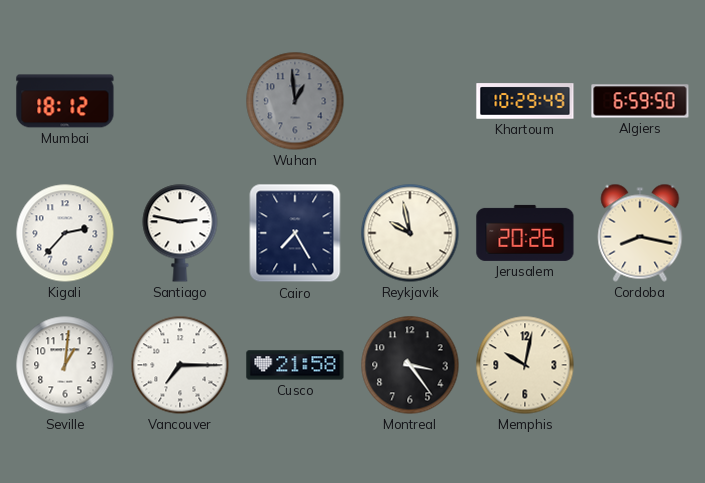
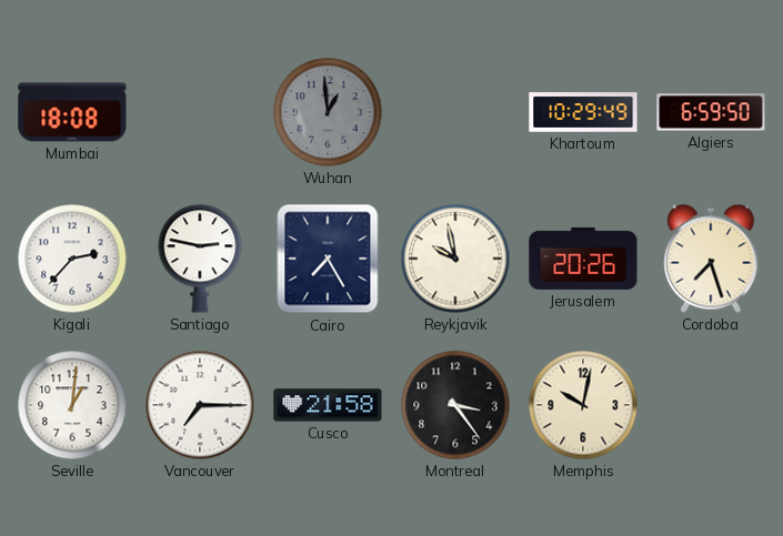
Mumbai: 18:12 -> 18:08 (72, 112)
Cordoba: 8:17 -> 7:27 (711, 259)
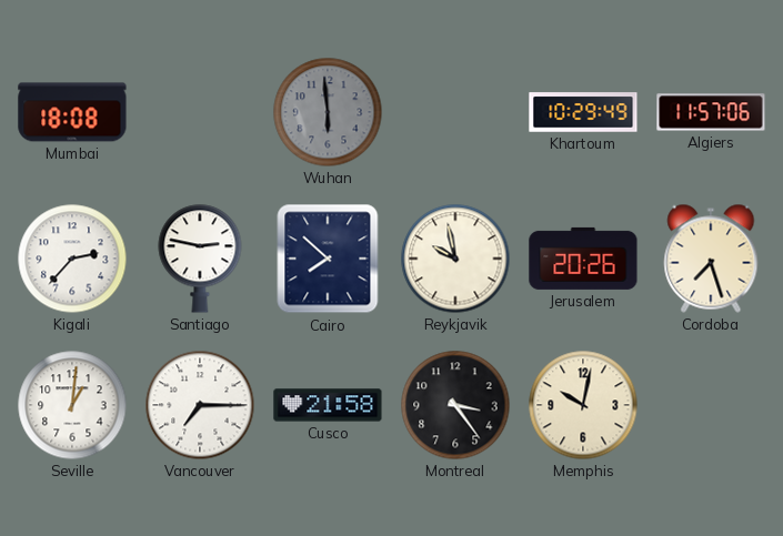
Wuhan: 12:59 -> 5:59 (328, 112)
Algiers: 6:59 -> 11:57 (711, 112)
Cairo: 7:25 -> 7:52 (328, 259)
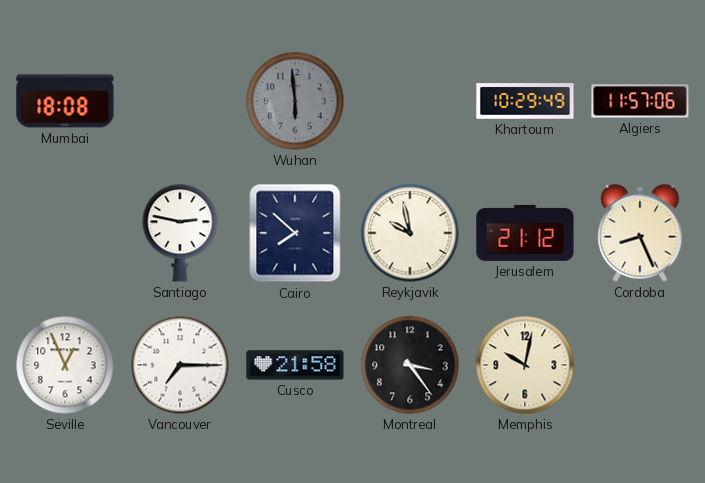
Kigali: 2:37 -> none (72, 259)
Jerusalem: 20:26 -> 21:12 (525, 233)
Cordoba: 7:27 -> 8:26 (640, 233)
Seville: 1:01 -> 12:56 (65, 365)
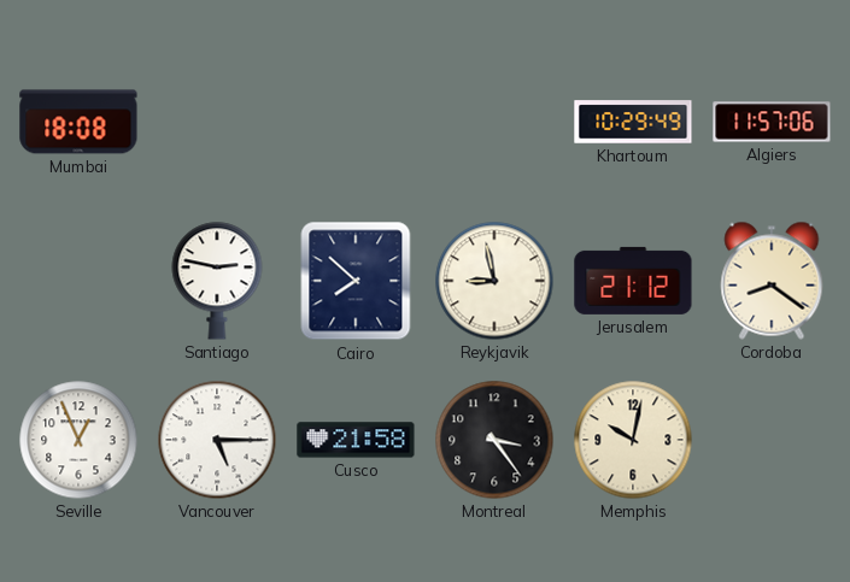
Wuhan: 5:59 -> none (295, 101)
Reykjavik: 9:58 -> 8:58 (494, 281)
Cordoba: 8:26 -> 8:21 (772, 281)
Vancouver: 7:15 -> 5:15 (217, 440)
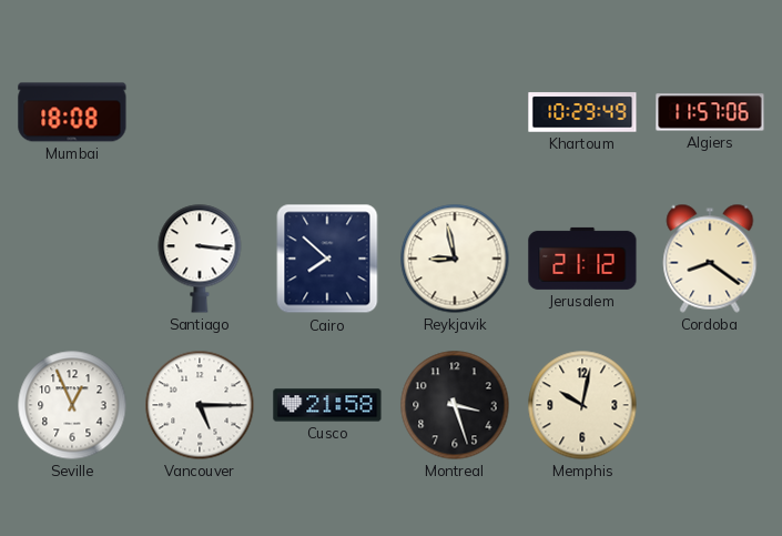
Santiago: 2:47 -> 3:16 (200, 259)
Montreal: 3:24 -> 3:27 (455, 405)
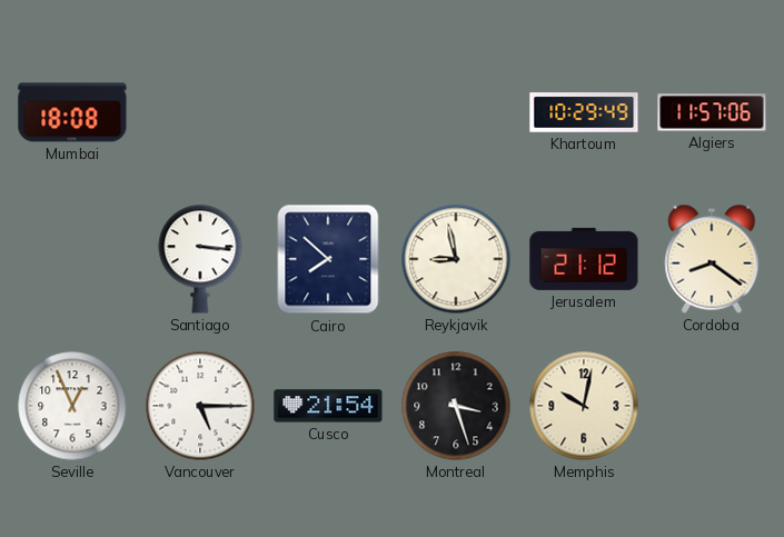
Cusco: 21:58 -> 21:54 (328, 406)
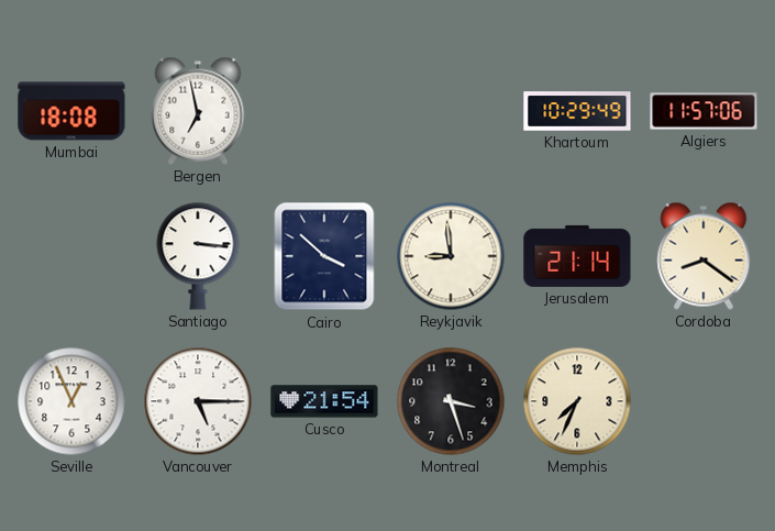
Bergen: none -> 6:58 (198, 111)
Cairo: 7:52 -> 3:52 (324, 256)
Reykjavik: 8:58 -> 8:59 (451, 256)
Jerusalem: 21:12 -> 21:14 (577, 256)
Memphis: 10:02 -> 7:34 (577, 401)
